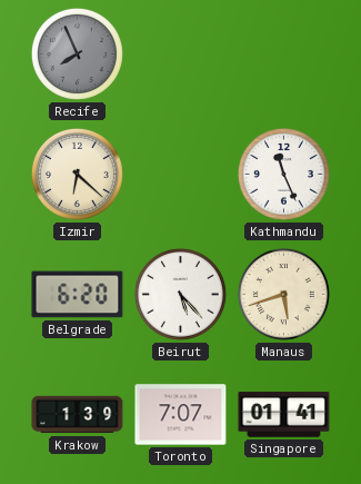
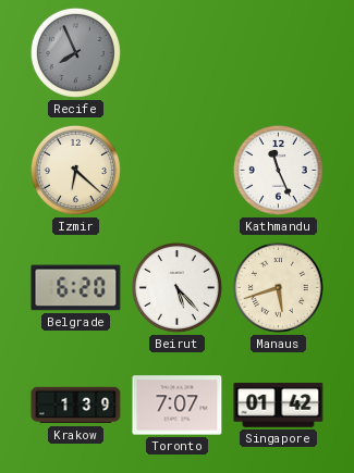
Singapore: 01:41 -> 01:42 (279, 406)
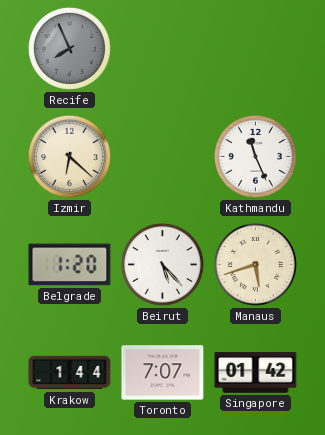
Belgrade: 6:20 -> 1:20 (70, 265)
Krakow: 1:39 -> 1:44 (70, 373)
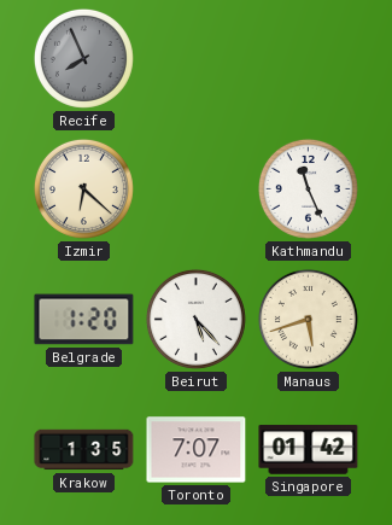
Krakow: 1:44 -> 1:35 (84, 450)
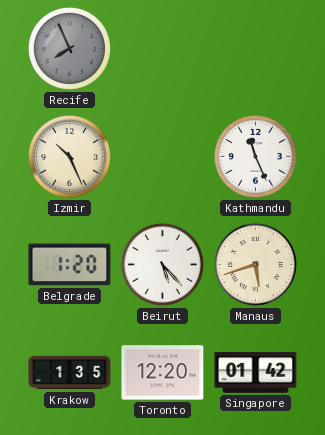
Izmir: 6:22 -> 10:26 (69, 156)
Toronto: 7:07 -> 12:20 (163, 373)
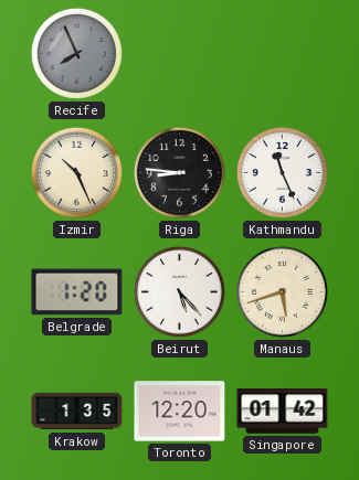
Riga: none -> 8:46 (179, 172)
